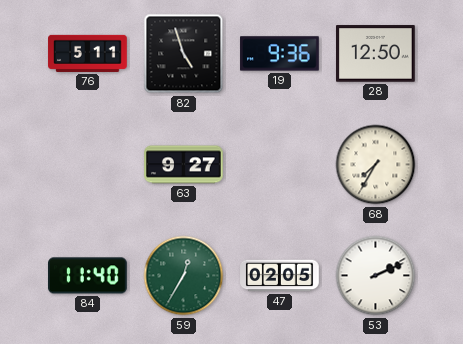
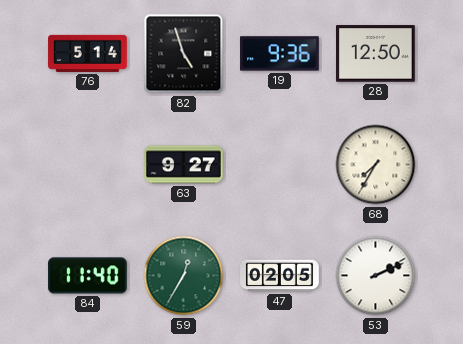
76: 5:11 -> 5:14 (88, 53)
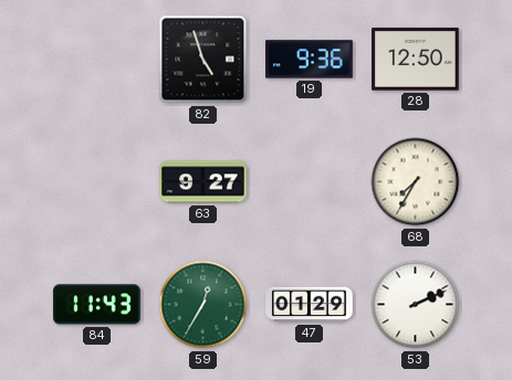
76: 5:14 -> none (88, 53)
84: 11:40 -> 11:43 (97, 305)
47: 02:05 -> 01:29 (310, 305)
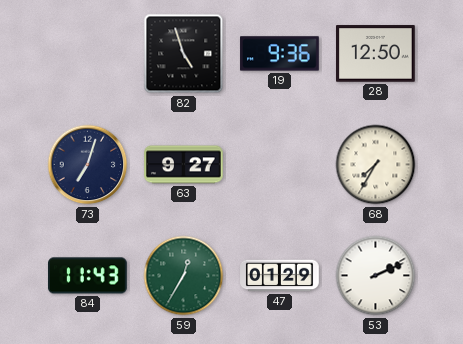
73: none -> 7:03 (88, 165)
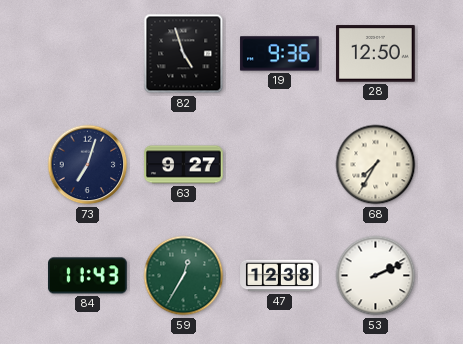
47: 01:29 -> 12:38 (280, 276)
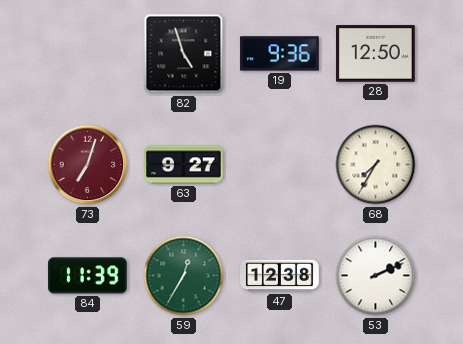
73 dial: navy -> burgundy (88, 165)
84: 11:43 -> 11:39 (88, 276)
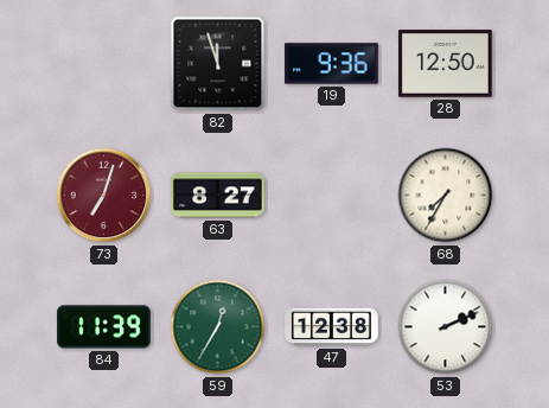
82: 4:57 -> 11:57 (218, 64)
63: 9:27 -> 8:27 (218, 196)
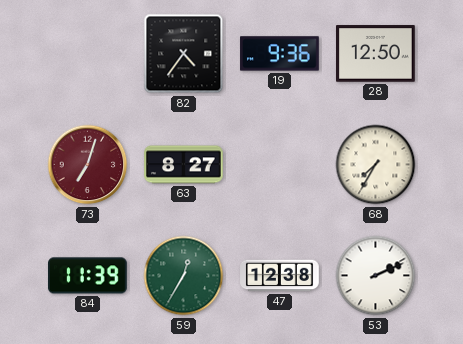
82: 11:57 -> 4:36 (184, 54)
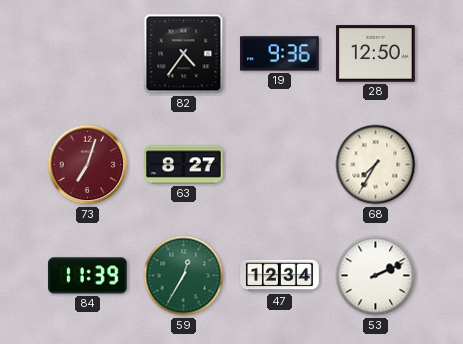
47: 12:38 -> 12:34 (280, 276)
